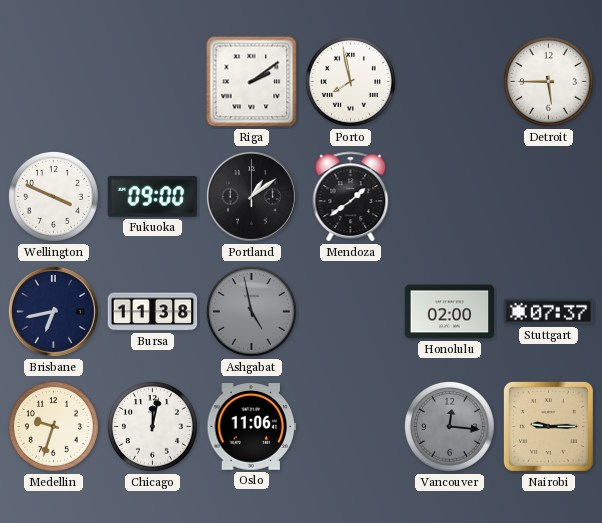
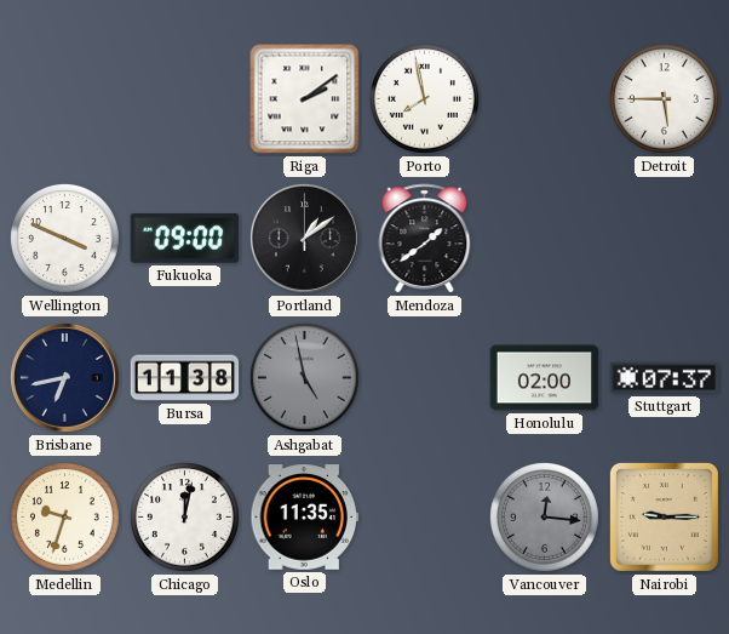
Oslo: 11:06 -> 11:35 (305, 518)
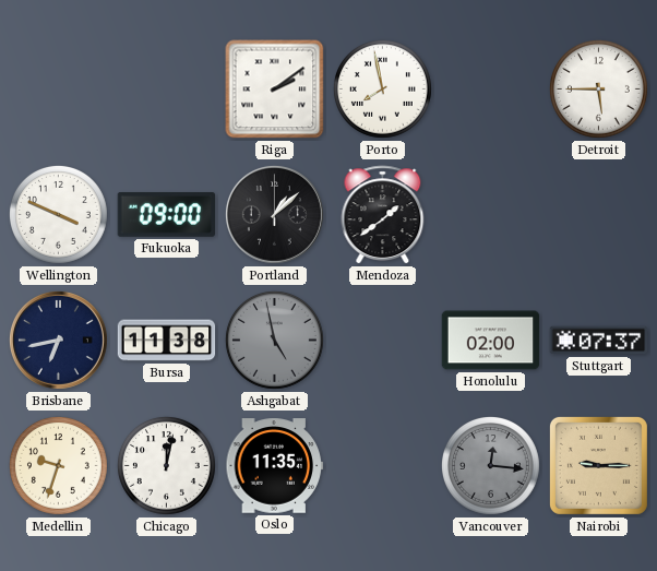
Portland: 1:09 -> 1:08 (274, 214)
